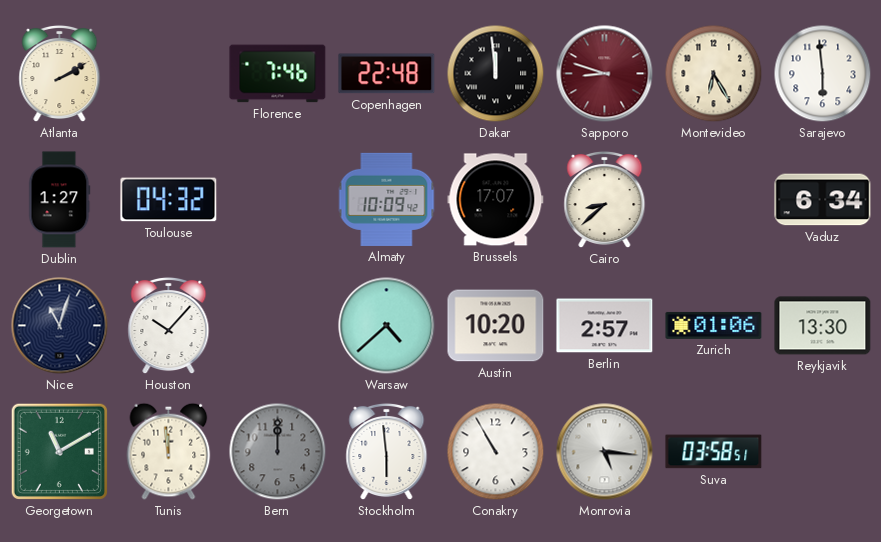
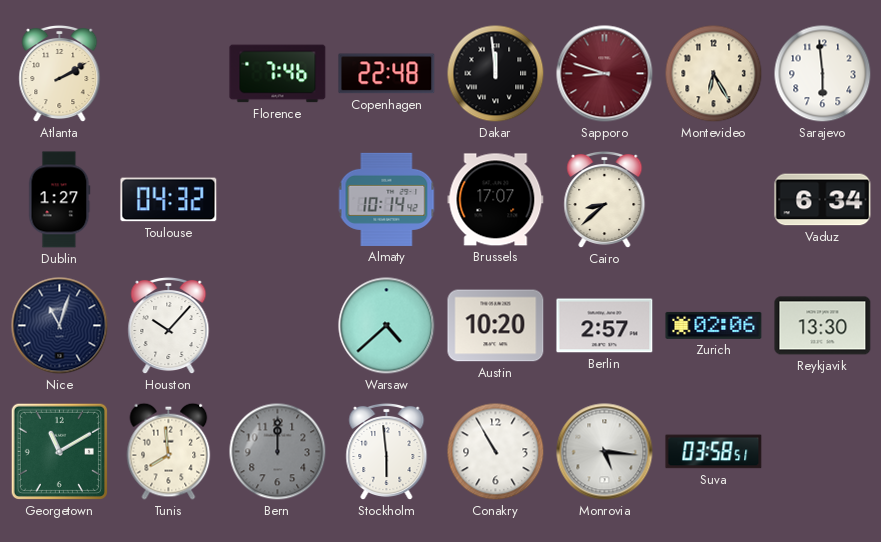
Almaty: 10:09 -> 10:14 (387, 199)
Zurich: 01:06 -> 02:06 (714, 325)
Tunis: 11:59 -> 7:59 (169, 451)
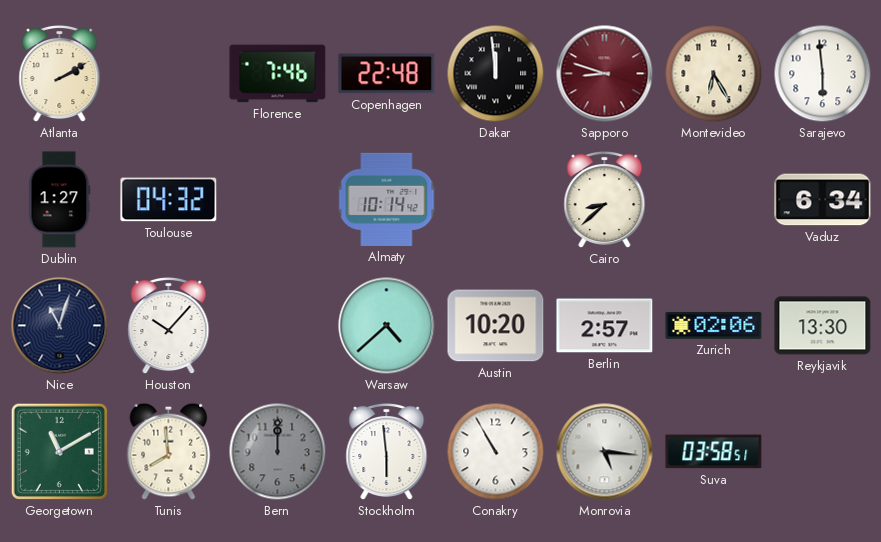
Brussels: 17:07 -> none (496, 200)
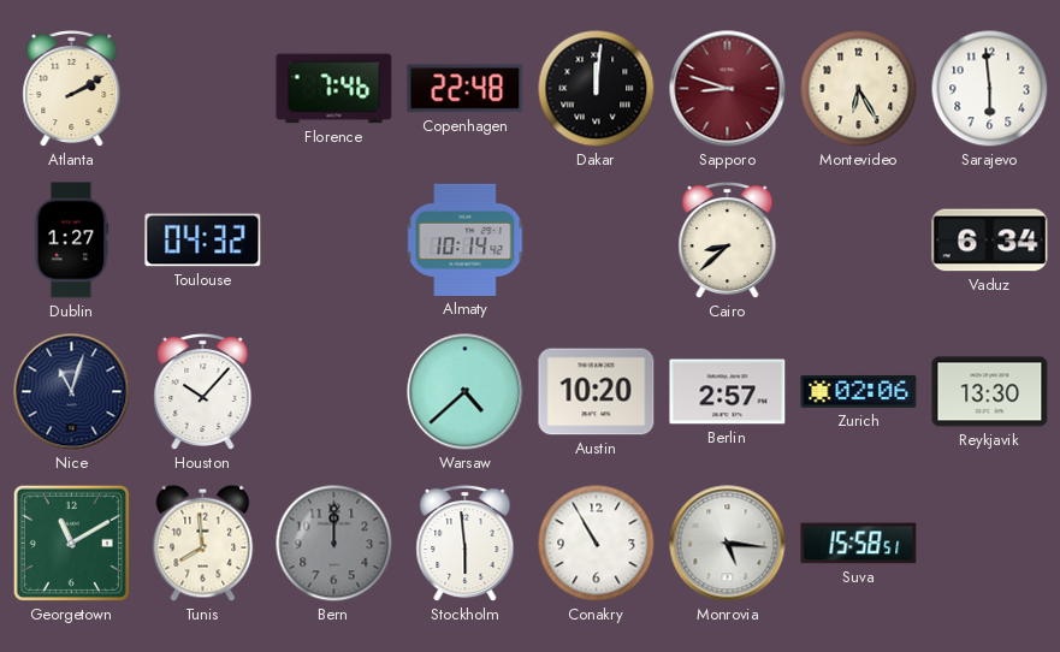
Dakar: 11:59 -> 12:01 (597, 89)
Suva: 03:58 -> 15:58 (859, 544)
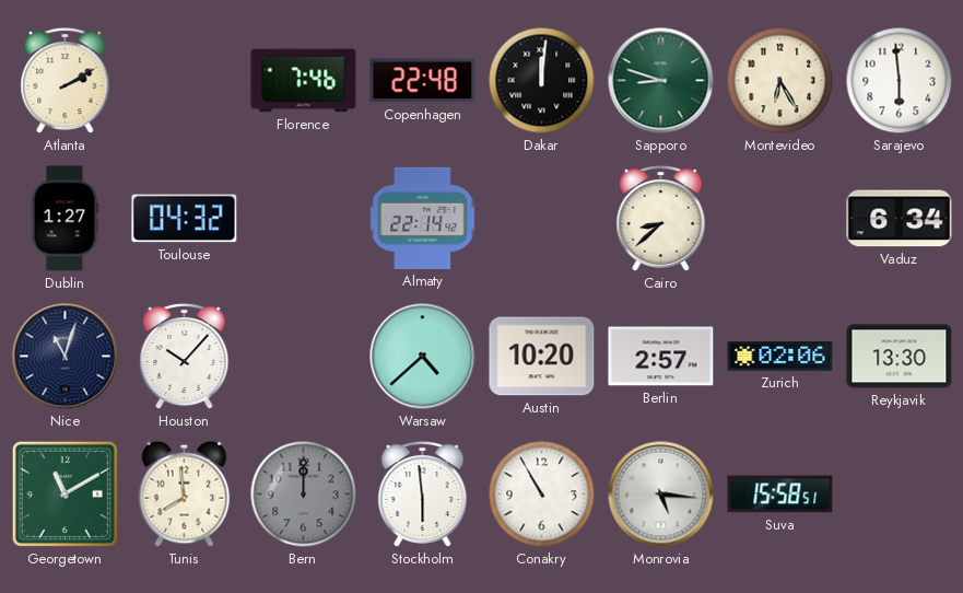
Sapporo dial: burgundy -> green (661, 81)
Almaty: 10:14 -> 22:14 (423, 218)
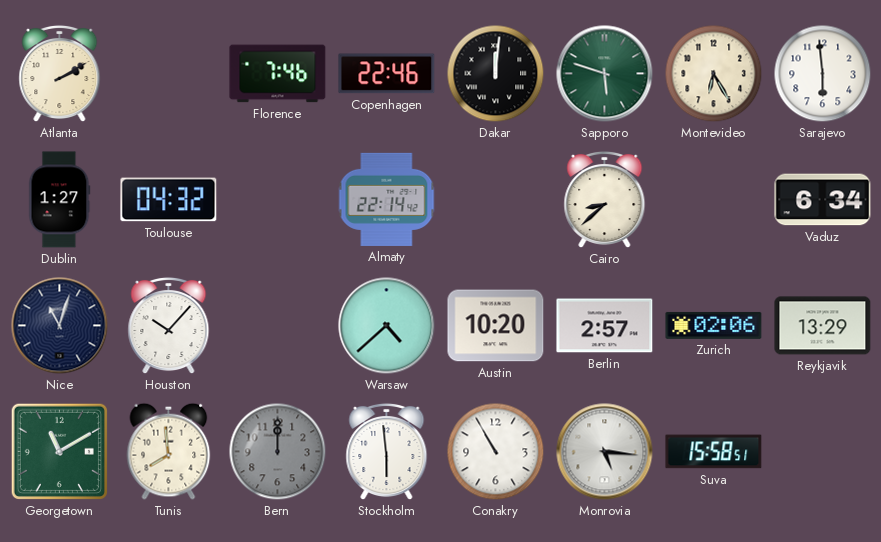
Copenhagen: 22:48 -> 22:46 (387, 74)
Sapporo: 8:48 -> 5:48 (605, 74)
Reykjavik: 13:30 -> 13:29 (823, 326)
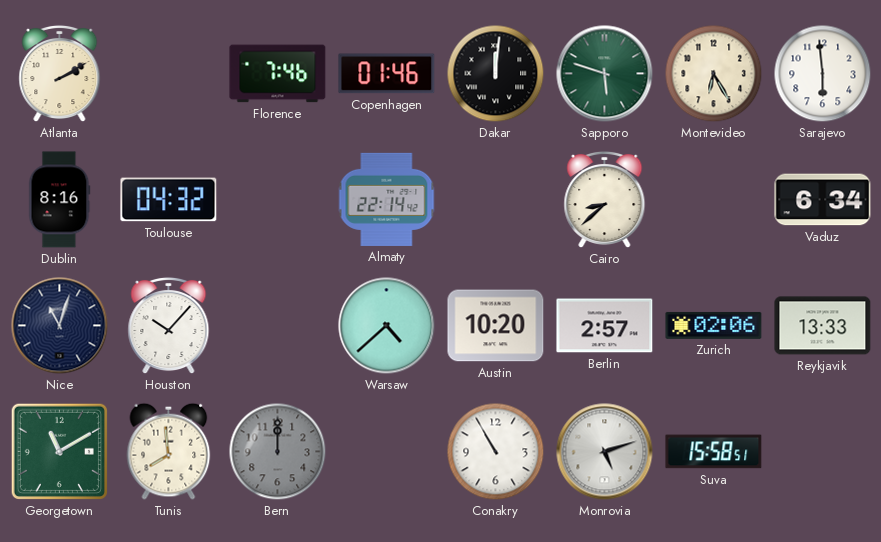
Copenhagen: 22:46 -> 01:46 (387, 74)
Dublin: 1:27 -> 8:16 (60, 200)
Reykjavik: 13:29 -> 13:33 (823, 326)
Stockholm: 5:59 -> none (387, 452)
Monrovia: 5:16 -> 5:12 (605, 452)
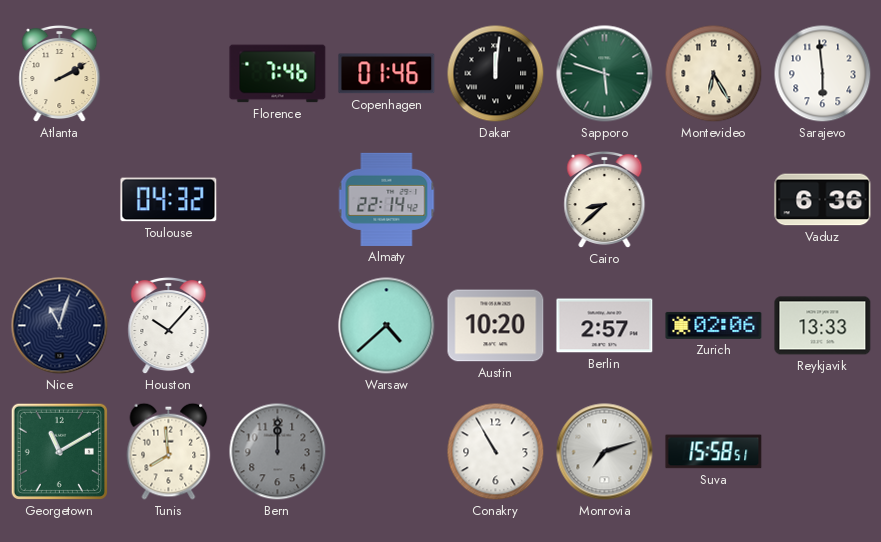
Dublin: 8:16 -> none (60, 200)
Vaduz: 6:34 -> 6:36 (823, 200)
Monrovia: 5:12 -> 7:12 (605, 452)
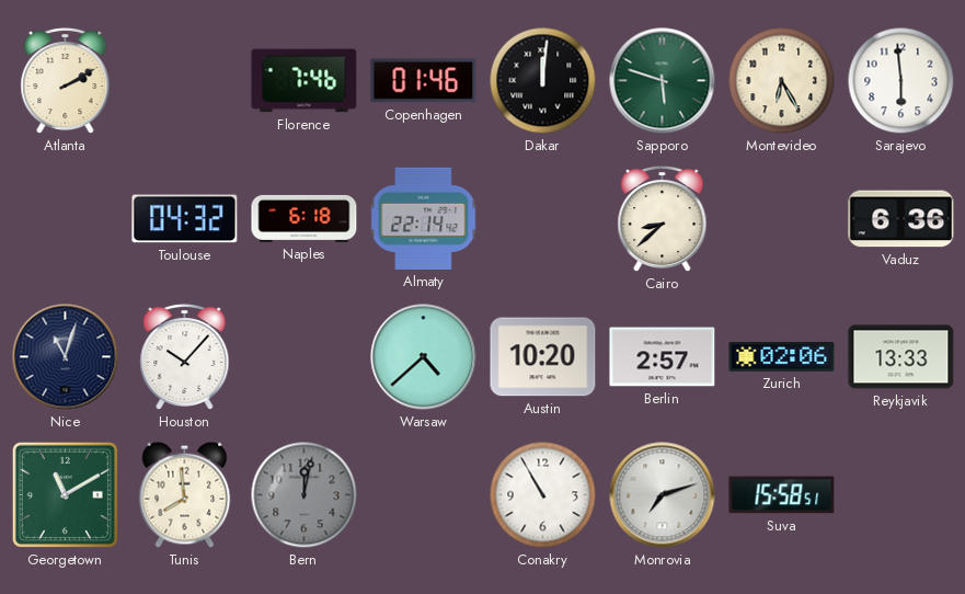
Naples: none -> 6:18 (305, 218)
Bern: 12:00 -> 12:02 (305, 495)
